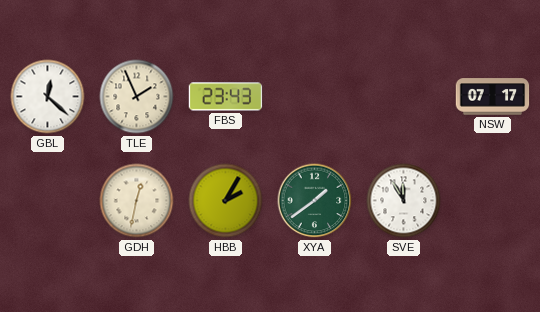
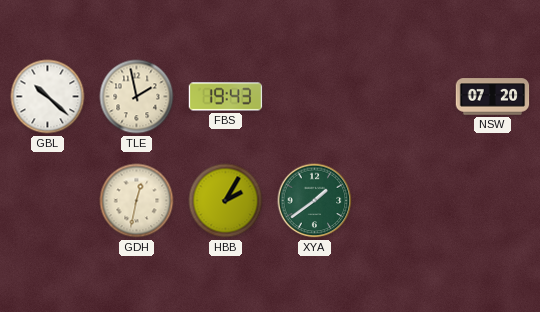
GBL: 12:22 -> 10:22 (48, 97)
TLE: 1:56 -> 1:58 (137, 97)
FBS: 23:43 -> 19:43 (226, 97)
NSW: 07:17 -> 07:20 (493, 97)
SVE: 11:55 -> none (404, 201)
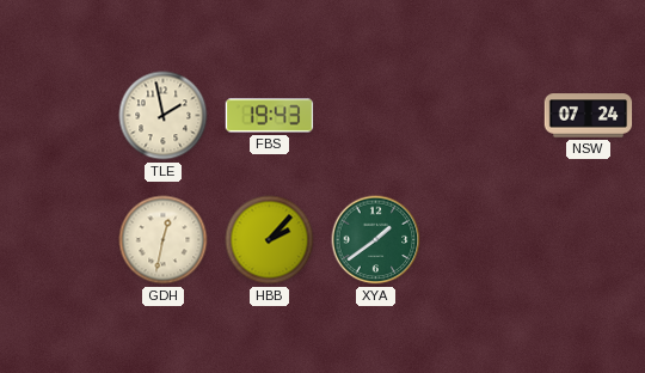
GBL: 10:22 -> none (48, 97)
NSW: 07:20 -> 07:24 (589, 116)
HBB: 2:05 -> 2:07 (270, 240)
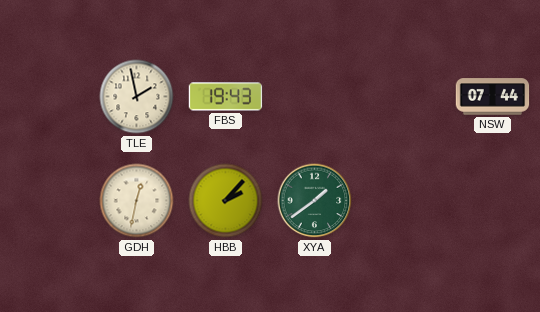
NSW: 07:24 -> 07:44 (493, 97)
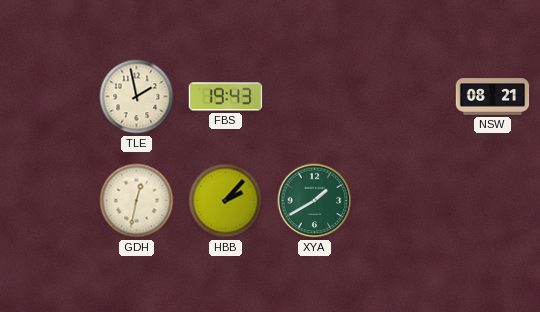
NSW: 07:44 -> 08:21 (493, 97)
XYA: 1:39 -> 1:40 (315, 201)
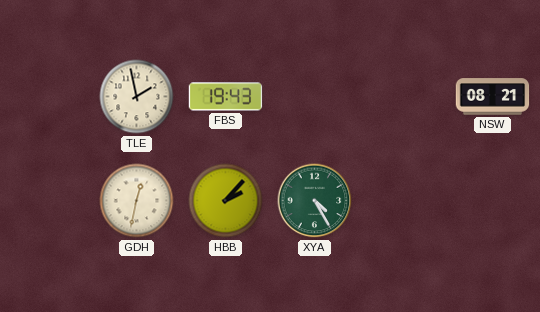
XYA: 1:40 -> 4:25 (315, 201)
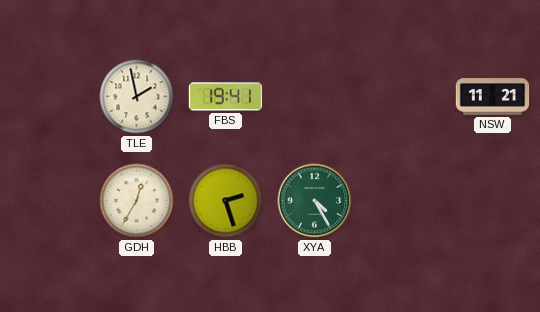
FBS: 19:43 -> 19:41 (226, 97)
NSW: 08:21 -> 11:21 (493, 97)
GDH: 12:32 -> 12:35 (137, 201)
HBB: 2:07 -> 2:27 (226, 201)
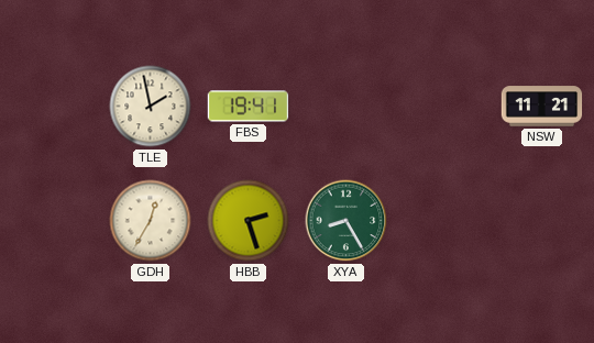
XYA: 4:25 -> 8:25 (346, 221)
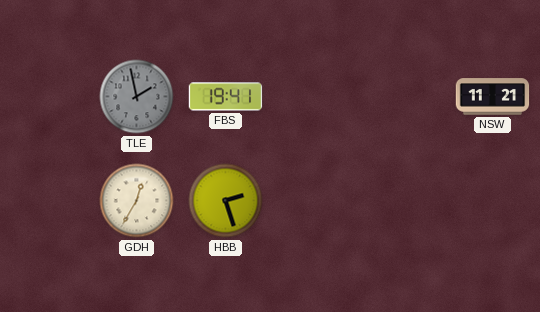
TLE dial: cream -> grey (137, 97)
XYA: 8:25 -> none (346, 221)
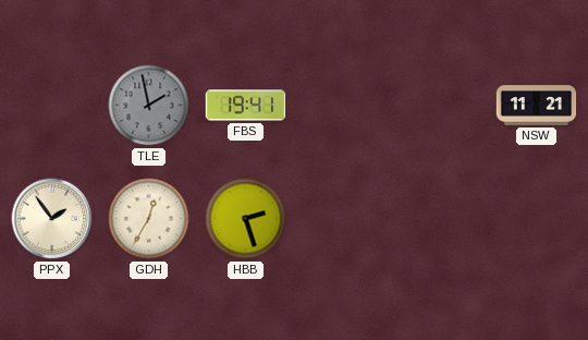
PPX: none -> 1:54 (52, 219)
